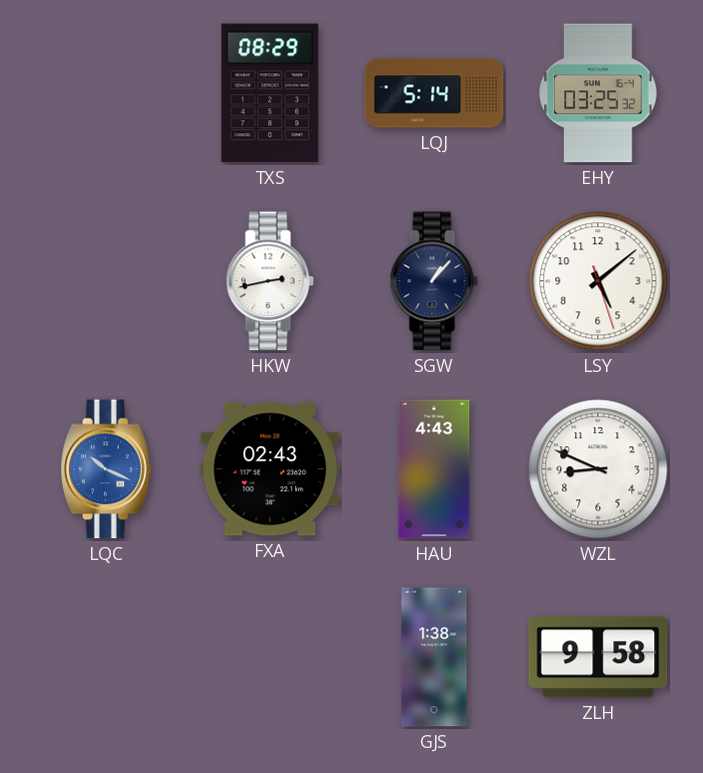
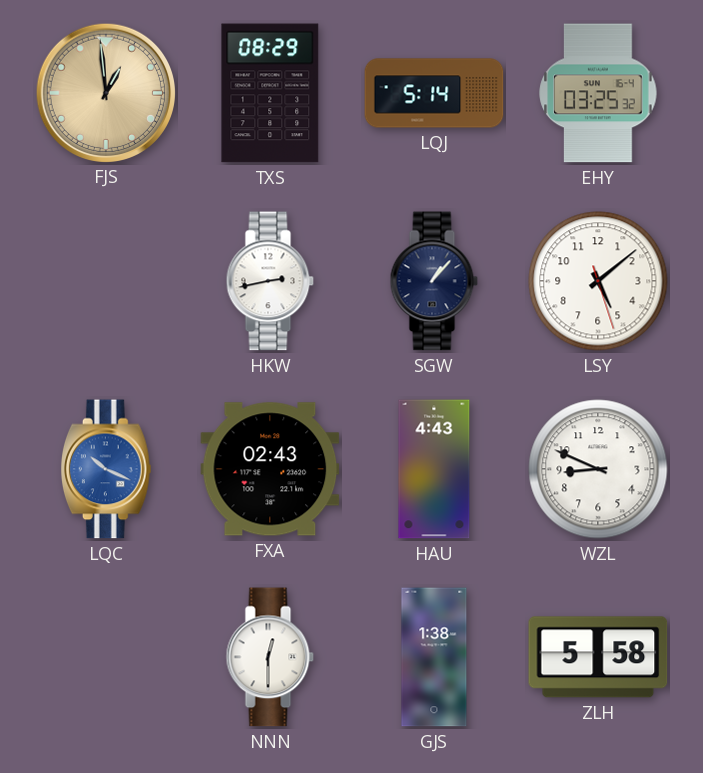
FJS: none -> 12:59 (105, 92)
NNN: none -> 12:30 (270, 657)
ZLH: 9:58 -> 5:58 (598, 657)
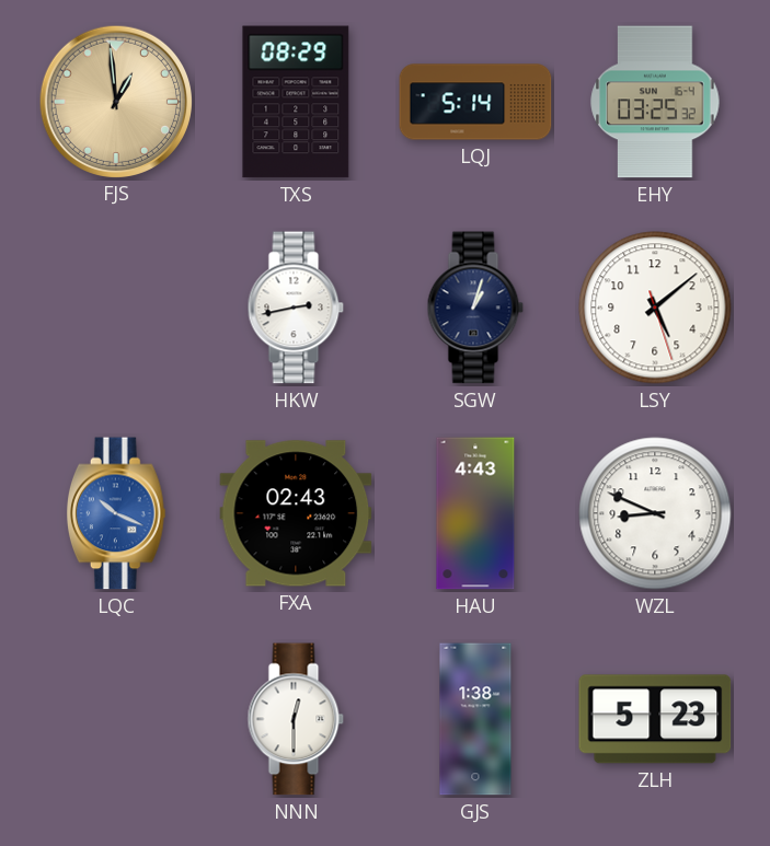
SGW: 1:07 -> 1:03 (475, 308)
ZLH: 5:58 -> 5:23 (655, 719)
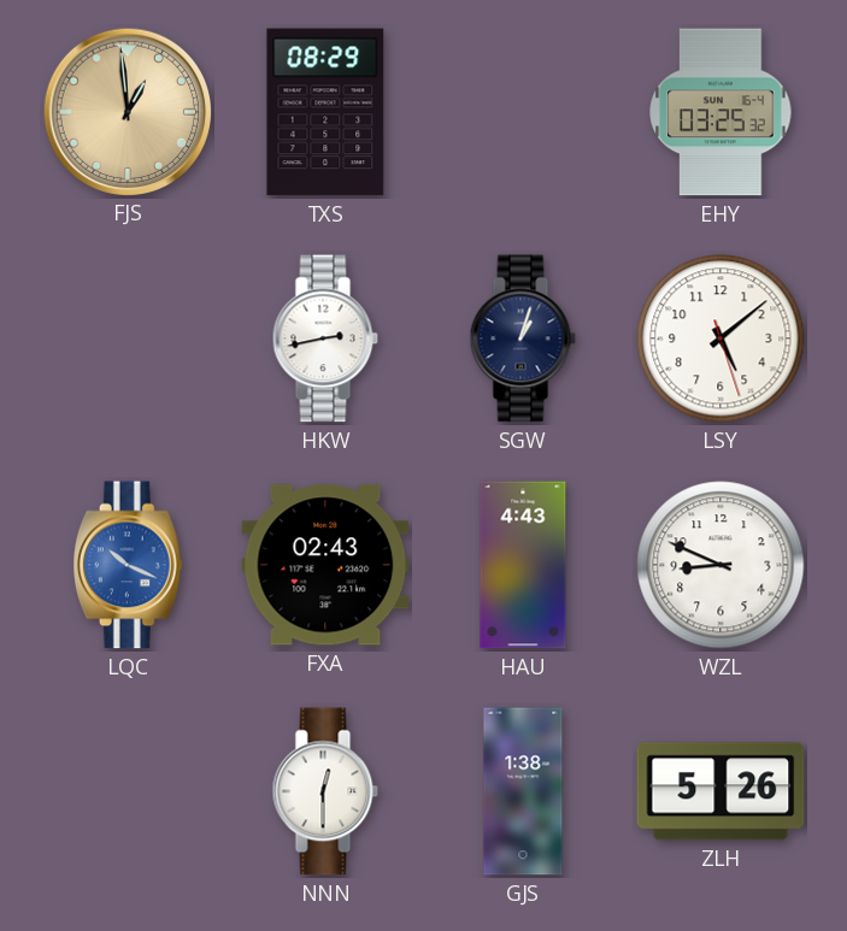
LQJ: 5:14 -> none (475, 102)
ZLH: 5:23 -> 5:26 (720, 791)
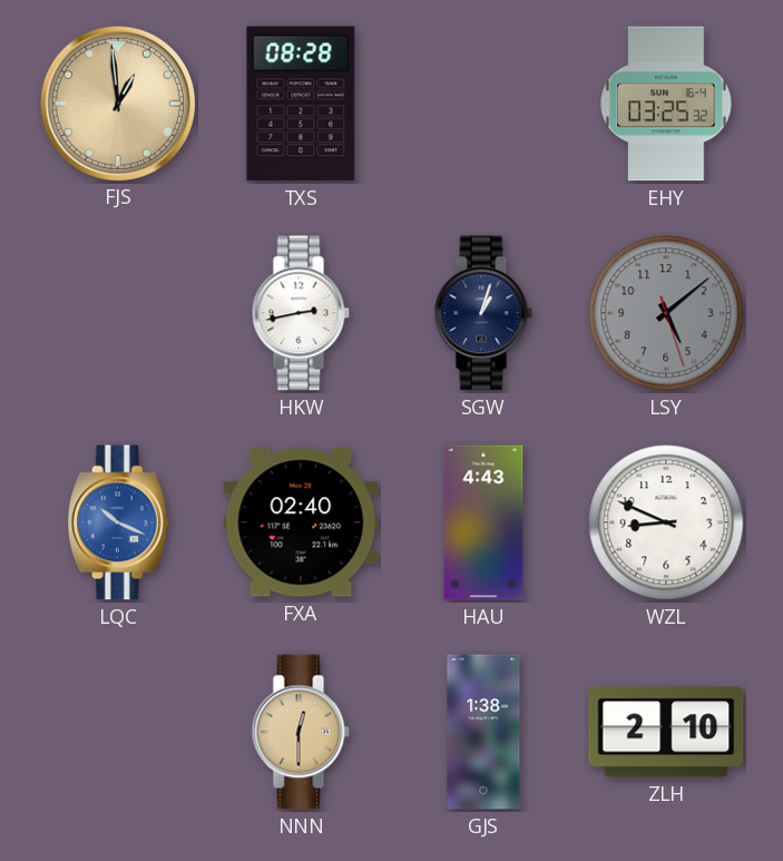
TXS: 08:29 -> 08:28 (301, 104)
LSY dial: white -> grey (666, 313)
FXA: 02:43 -> 02:40 (301, 522)
NNN dial: white -> champagne (301, 732)
ZLH: 5:26 -> 2:10 (666, 732)
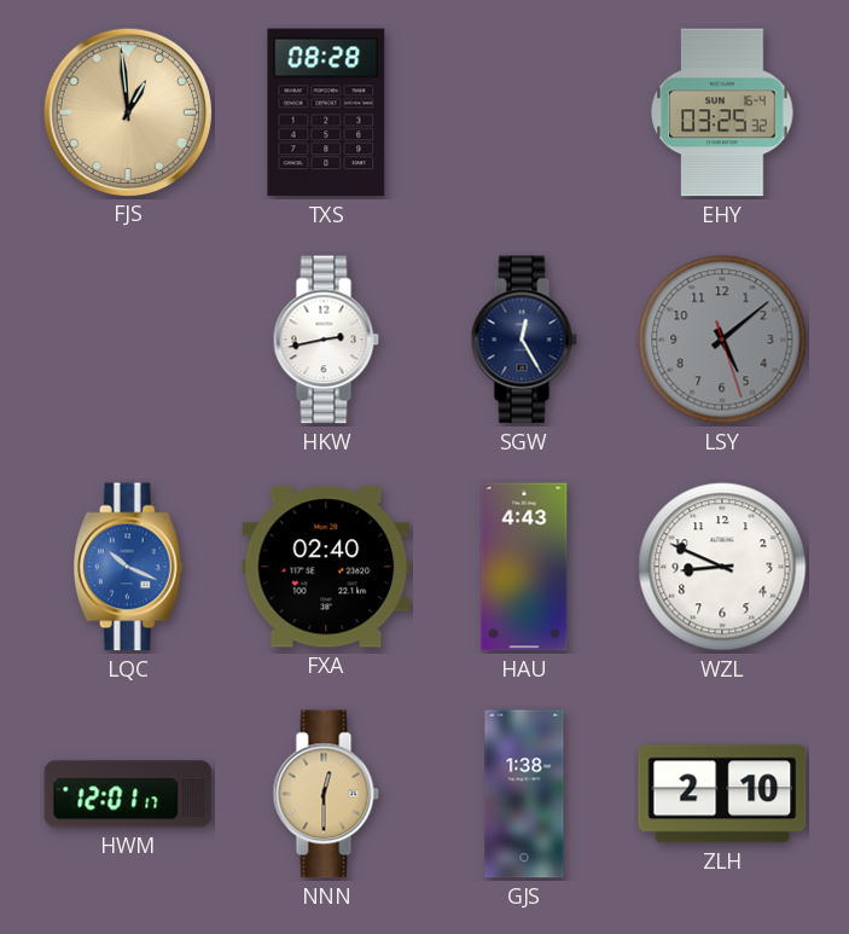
SGW: 1:03 -> 12:25 (524, 340)
HWM: none -> 12:01 (128, 794)
